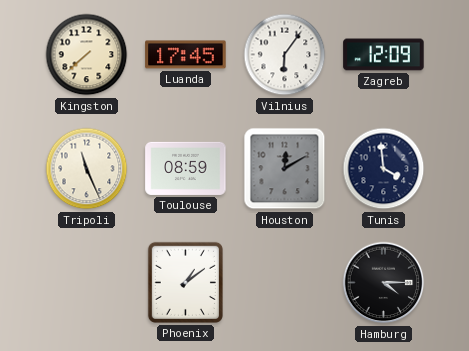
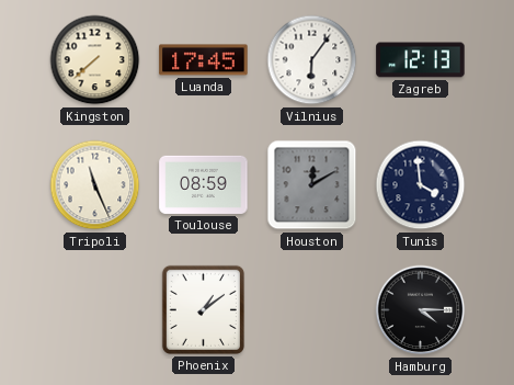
Zagreb: 12:09 -> 12:13 (421, 60)
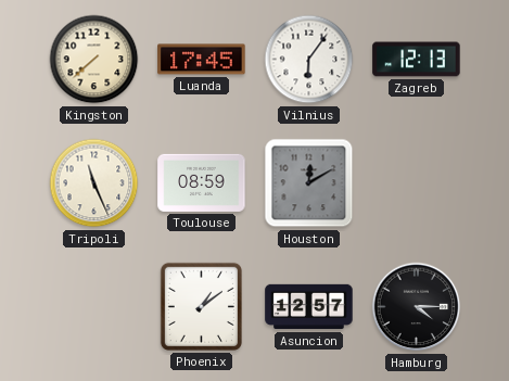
Tunis: 3:59 -> none (421, 185)
Asuncion: none -> 12:57 (309, 307)
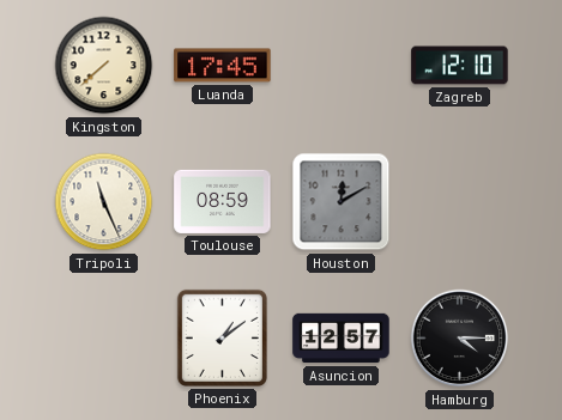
Vilnius: 6:06 -> none (309, 60)
Zagreb: 12:13 -> 12:10 (460, 66)
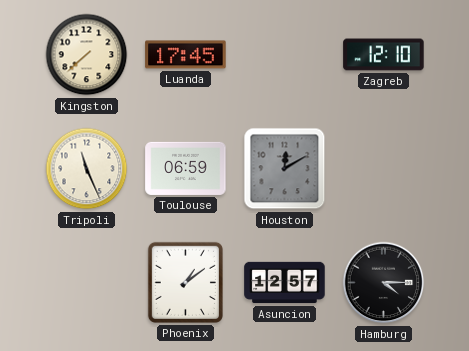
Toulouse: 08:59 -> 06:59 (186, 168)
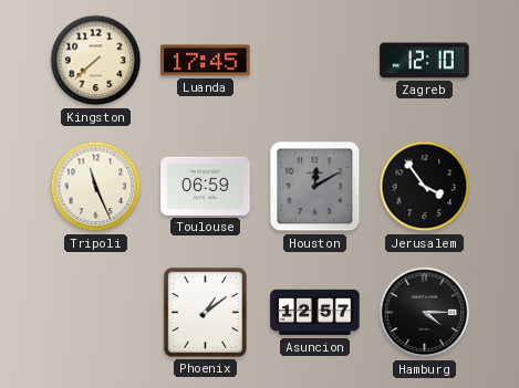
Jerusalem: none -> 3:54 (425, 187)
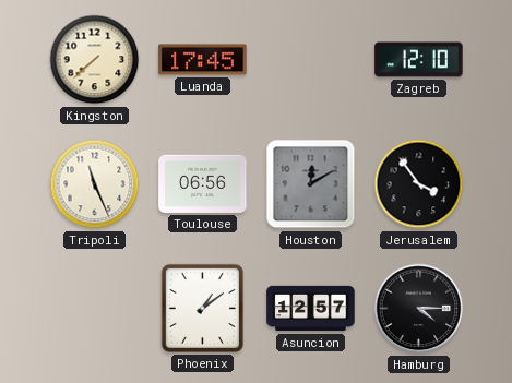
Toulouse: 06:59 -> 06:56 (203, 183)
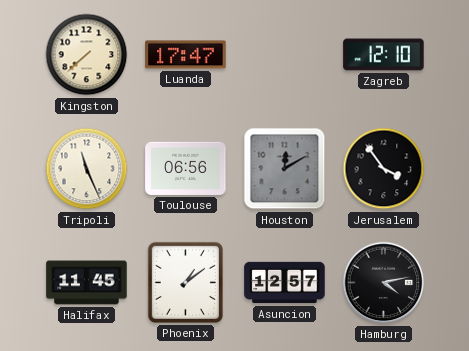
Luanda: 17:45 -> 17:47 (186, 55)
Halifax: none -> 11:45 (87, 283)
Hamburg: 4:15 -> 4:13 (384, 283)
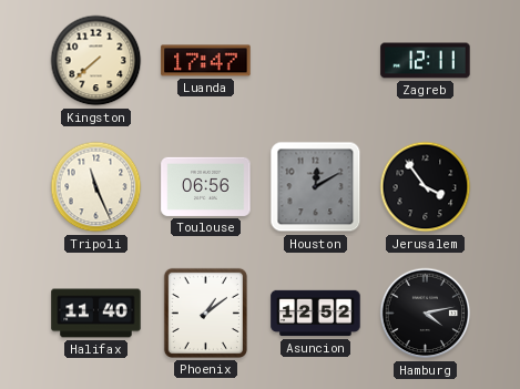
Zagreb: 12:10 -> 12:11 (426, 61)
Halifax: 11:45 -> 11:40 (96, 314)
Asuncion: 12:57 -> 12:52 (316, 314)
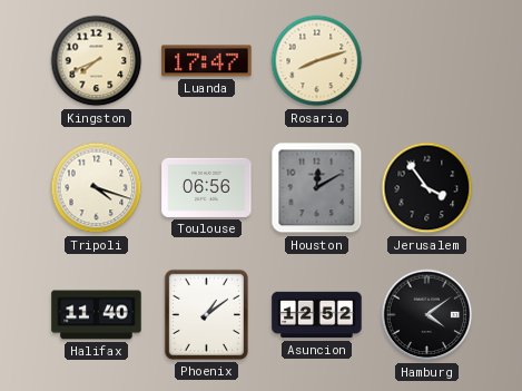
Kingston: 7:38 -> 7:41 (97, 61)
Rosario: none -> 8:12 (317, 61)
Zagreb: 12:11 -> none (426, 61)
Tripoli: 11:26 -> 4:18 (97, 188)
Hamburg: 4:13 -> 4:09 (427, 315)
